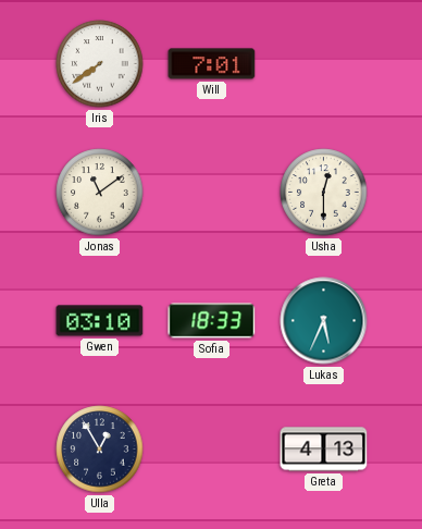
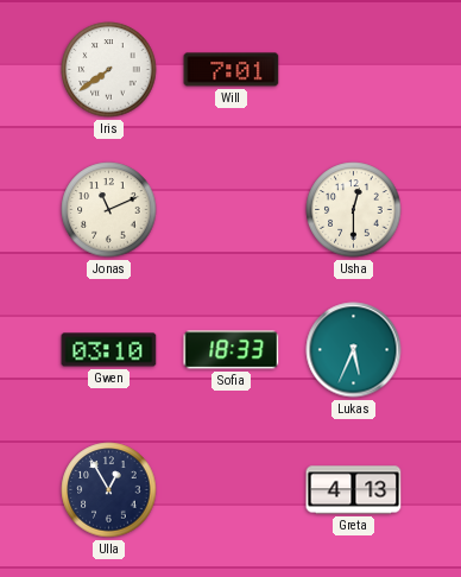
Jonas: 11:09 -> 11:11 (109, 210)
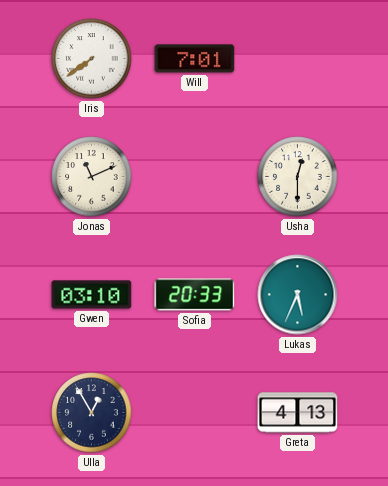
Sofia: 18:33 -> 20:33 (195, 295)
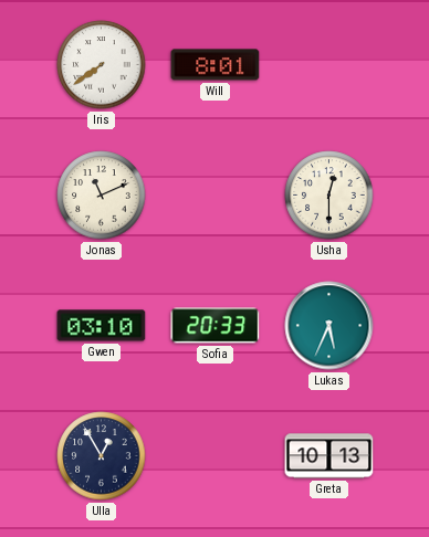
Will: 7:01 -> 8:01 (216, 65)
Greta: 4:13 -> 10:13 (329, 456)
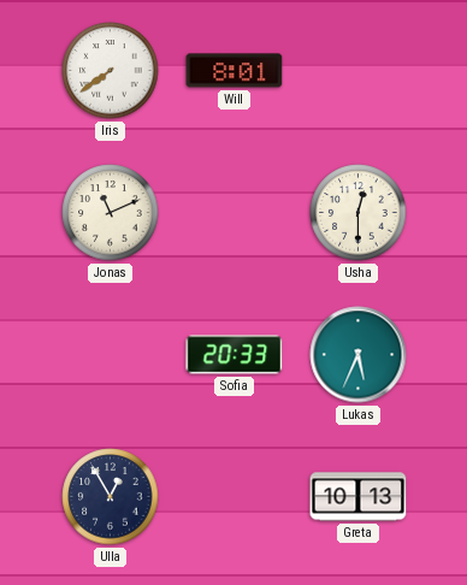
Gwen: 03:10 -> none (102, 326)
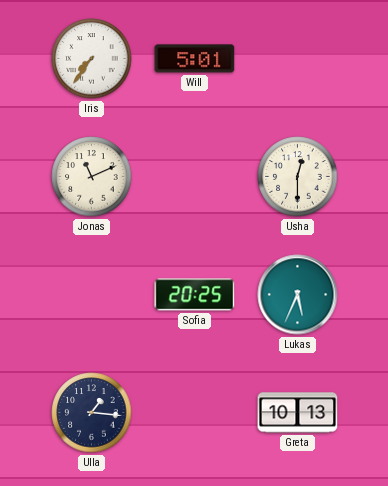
Iris: 7:39 -> 7:36 (92, 59)
Will: 8:01 -> 5:01 (195, 59)
Sofia: 20:33 -> 20:25 (195, 295)
Ulla: 12:55 -> 1:16 (92, 413)
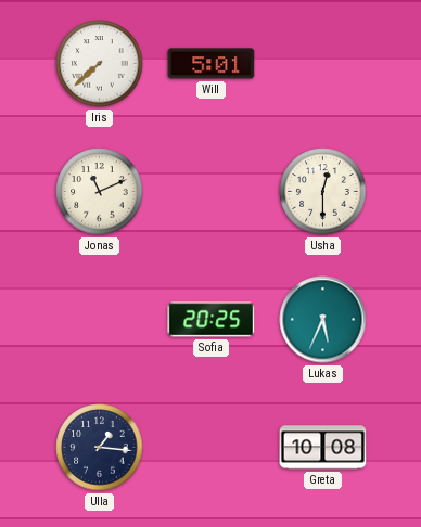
Iris: 7:36 -> 7:38 (100, 64)
Greta: 10:13 -> 10:08 (323, 448)
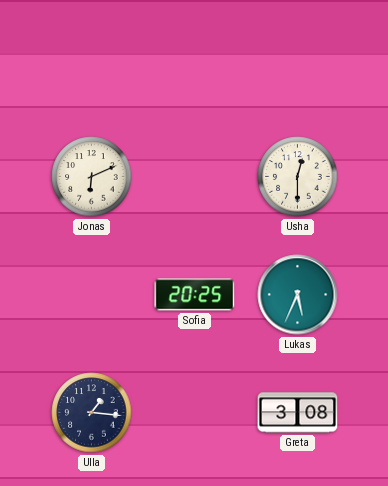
Iris: 7:38 -> none (100, 64)
Will: 5:01 -> none (212, 64)
Jonas: 11:11 -> 6:11 (92, 177)
Greta: 10:08 -> 3:08 (298, 413)
